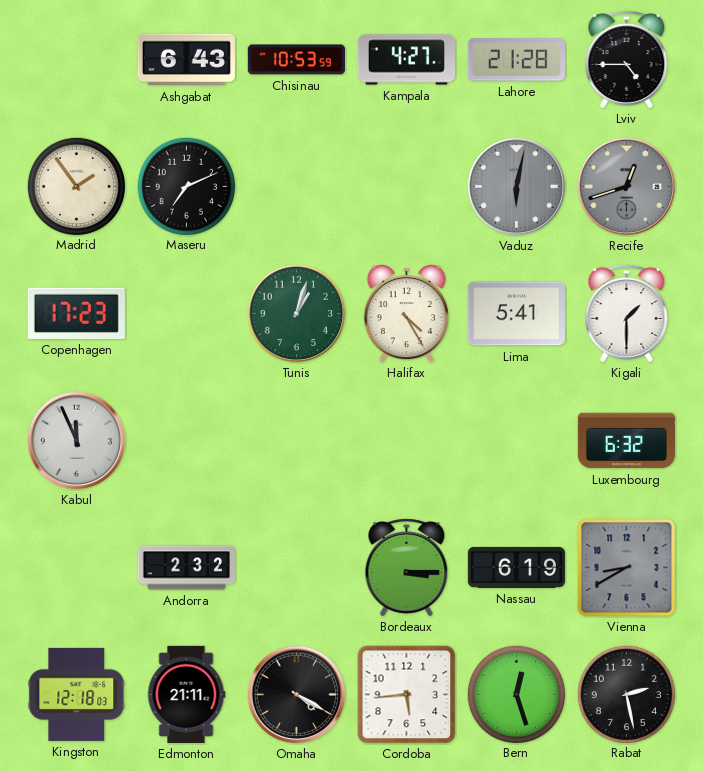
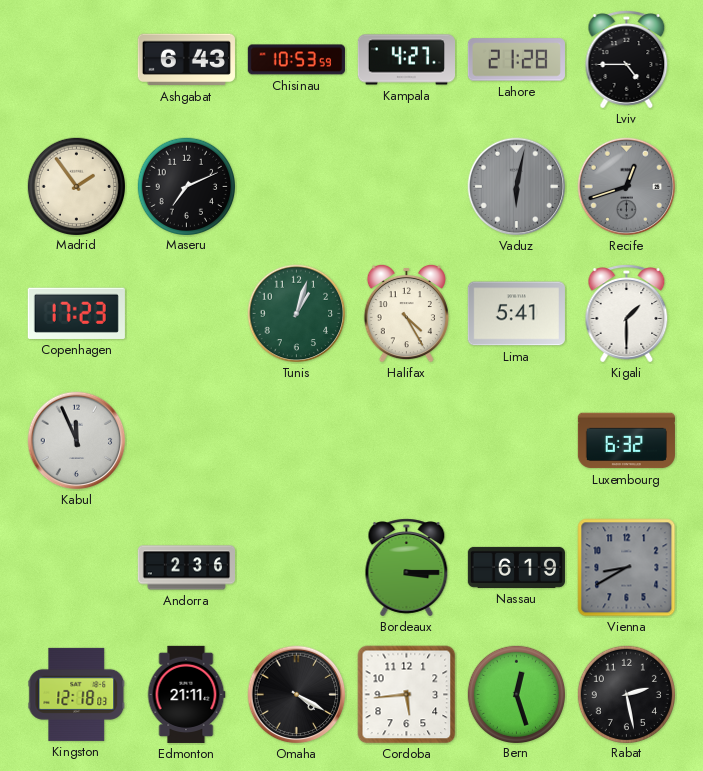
Andorra: 2:32 -> 2:36 (186, 568)
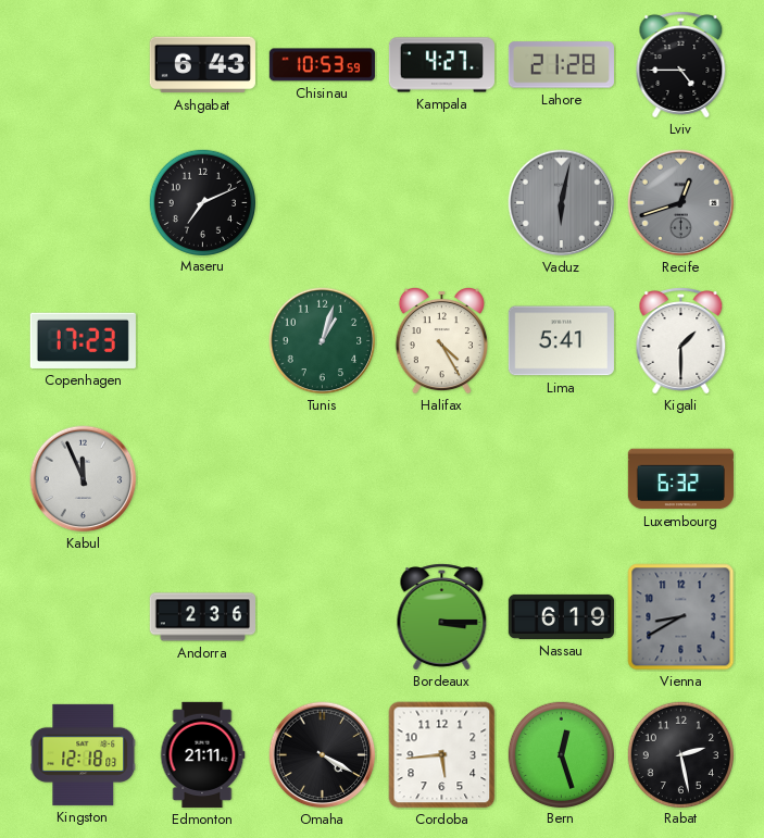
Madrid: 1:54 -> none (76, 186)
